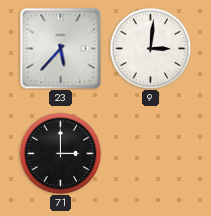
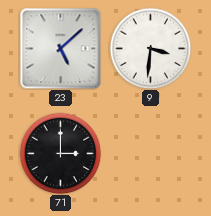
23: 5:37 -> 5:08 (60, 48)
9: 3:01 -> 3:31 (150, 48)
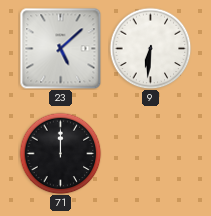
9: 3:31 -> 6:31 (150, 48)
71: 3:00 -> 12:00 (60, 153)
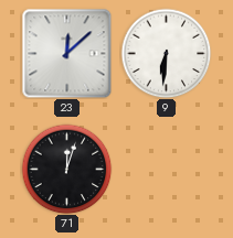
23: 5:08 -> 12:08 (66, 53)
71: 12:00 -> 12:03 (66, 169)
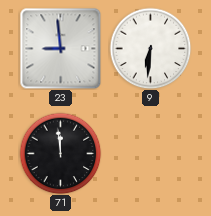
23: 12:08 -> 8:59 (60, 48)
71: 12:03 -> 11:59 (60, 153)
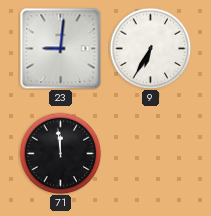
23: 8:59 -> 9:01 (60, 48)
9: 6:31 -> 6:35 (150, 48)
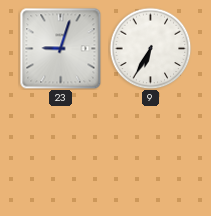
23: 9:01 -> 9:03 (60, 48)
71: 11:59 -> none (60, 153)
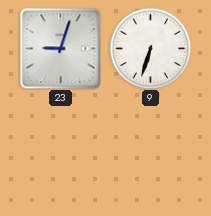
9: 6:35 -> 6:33 (150, 48)
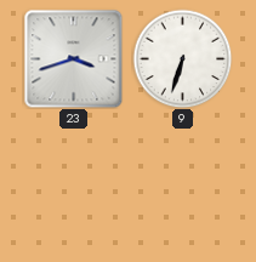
23: 9:03 -> 3:42 (73, 58)
